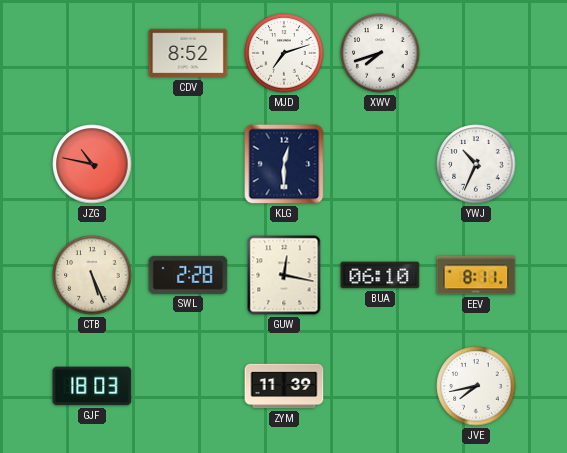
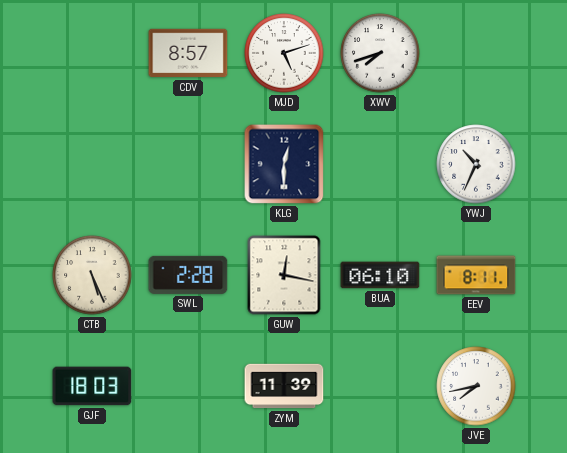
CDV: 8:52 -> 8:57 (188, 53)
MJD: 7:12 -> 5:12 (284, 53)
JZG: 10:47 -> none (92, 164)
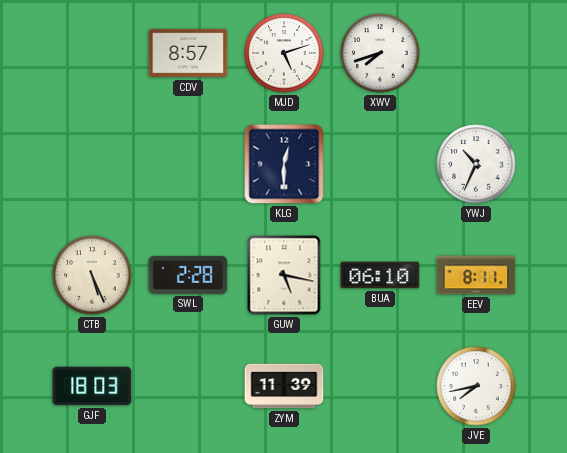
GUW: 12:17 -> 5:17 (284, 275)
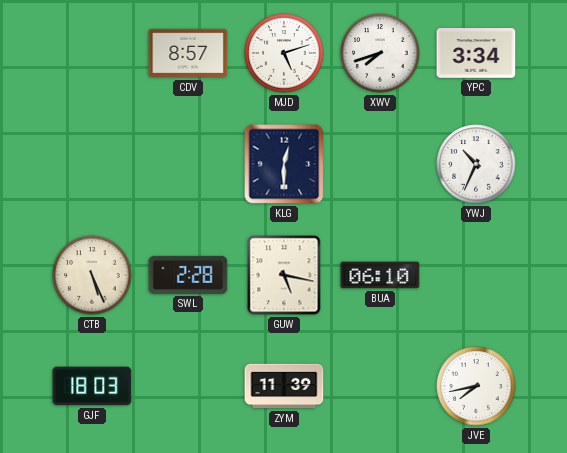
YPC: none -> 3:34 (476, 54)
EEV: 8:11 -> none (476, 275)
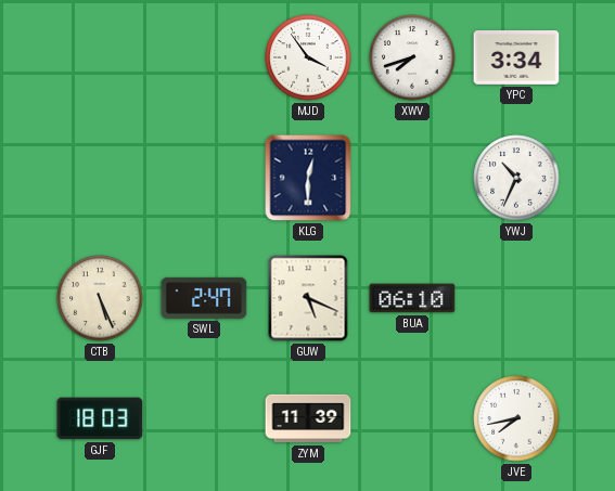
CDV: 8:57 -> none (188, 53)
MJD: 5:12 -> 3:54 (308, 57)
SWL: 2:28 -> 2:47 (204, 298)
GUW: 5:17 -> 5:19 (308, 298)
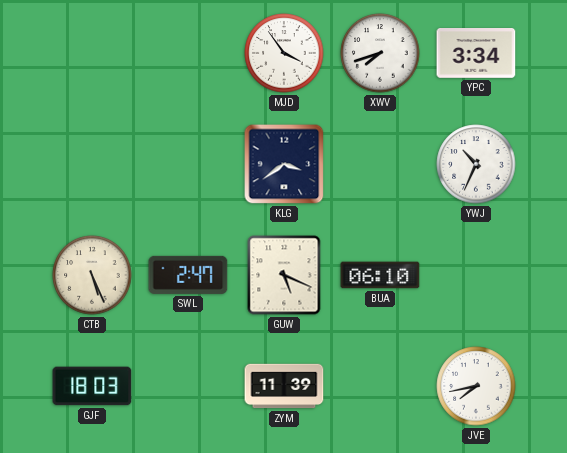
KLG: 12:30 -> 3:39 (284, 164)
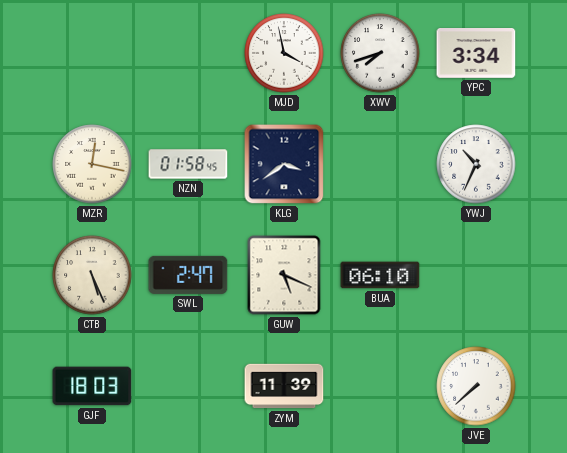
MJD: 3:54 -> 3:58 (284, 53)
MZR: none -> 12:17 (92, 164)
NZN: none -> 01:58 (188, 164)
JVE: 7:43 -> 7:38 (476, 386)
